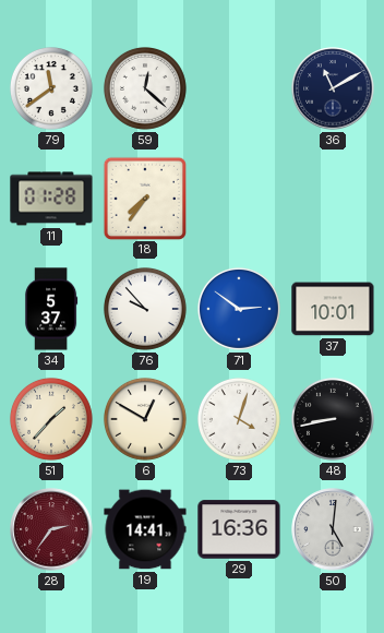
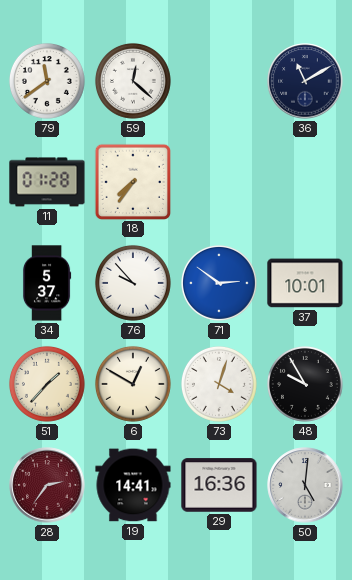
48: 8:43 -> 9:55 (305, 384)
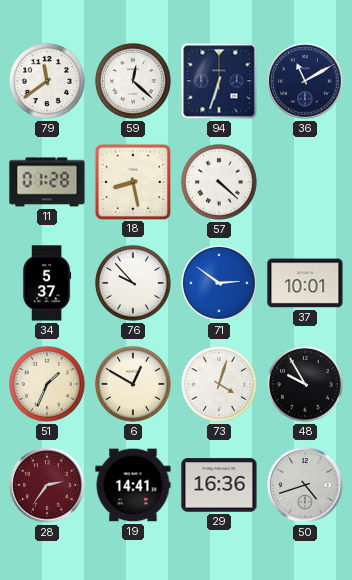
94: none -> 6:33 (219, 81)
18: 7:36 -> 8:28 (132, 181)
57: none -> 4:22 (219, 182)
51: 1:37 -> 1:34 (47, 384)
50: 5:01 -> 4:42 (305, 485)
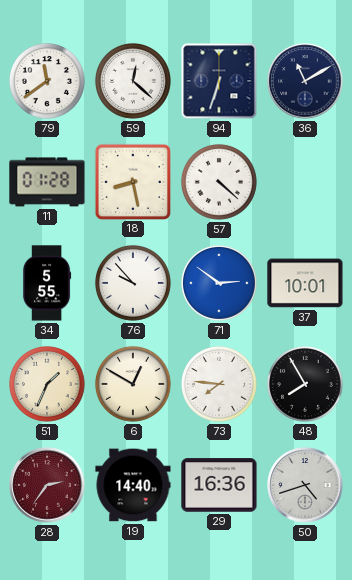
34: 5:37 -> 5:55 (47, 283)
73: 4:03 -> 7:46 (219, 384)
48: 9:55 -> 7:55 (305, 384)
19: 14:41 -> 14:40 (133, 485)
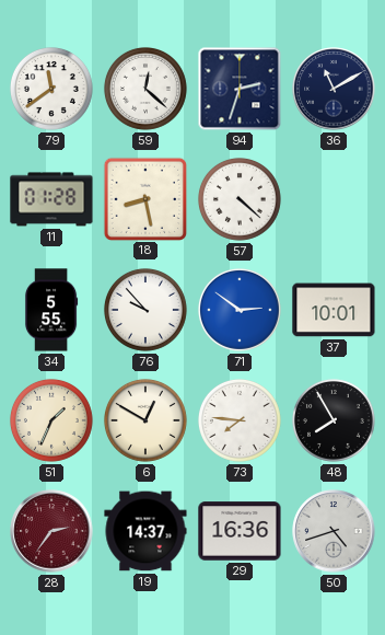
94: 6:33 -> 2:33 (240, 89)
19: 14:40 -> 14:37 (145, 531)
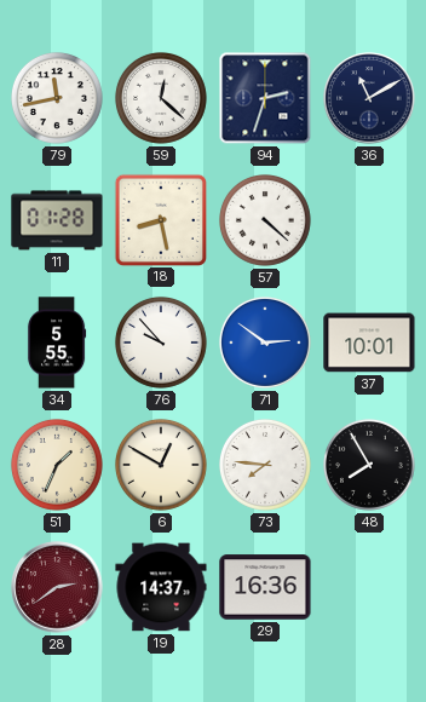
79: 11:39 -> 11:43 (57, 98)
28: 2:36 -> 2:39 (57, 587)
50: 4:42 -> none (334, 531)
